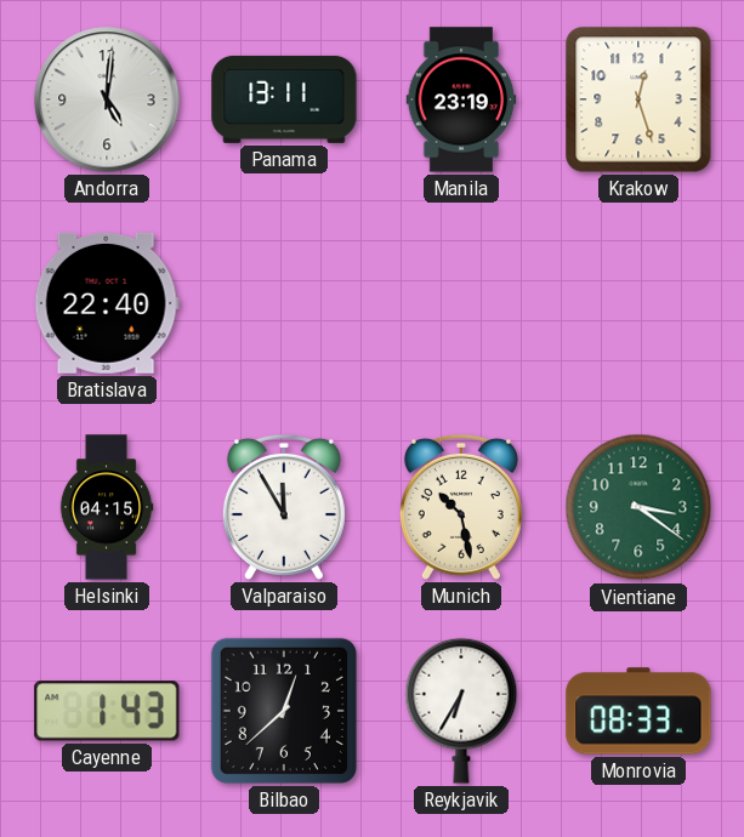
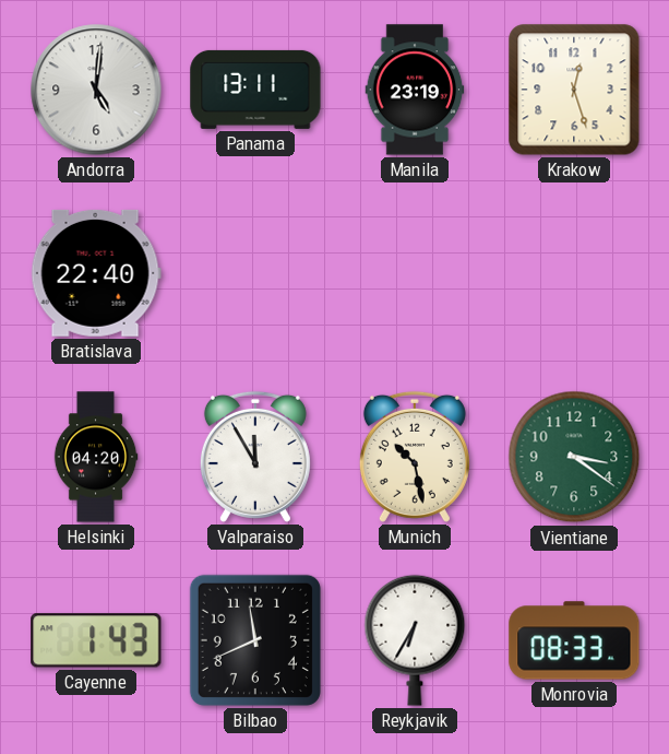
Helsinki: 04:15 -> 04:20 (96, 457)
Bilbao: 12:38 -> 11:41 (255, 640)
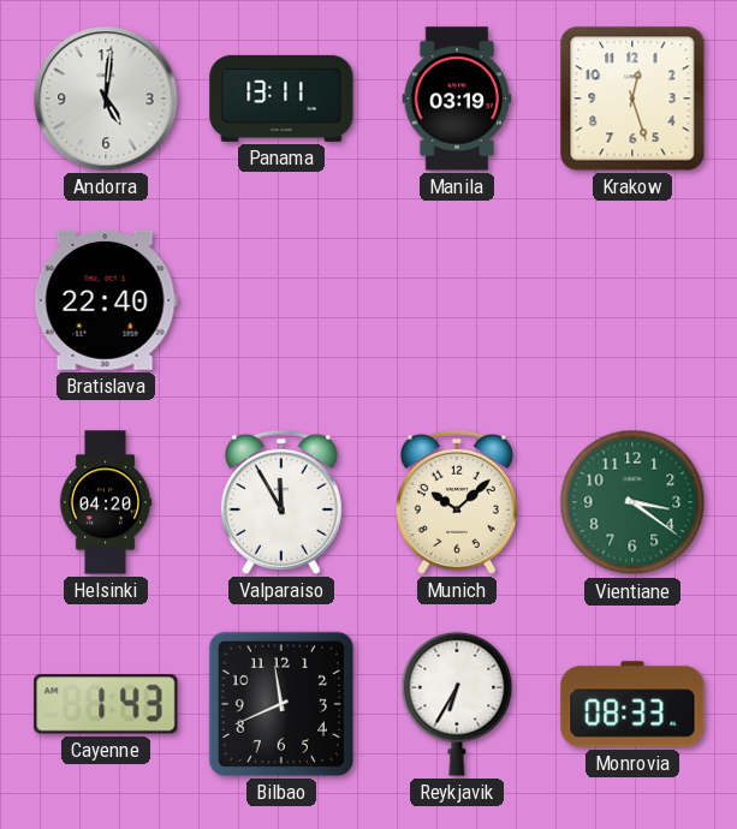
Manila: 23:19 -> 03:19 (457, 99)
Munich: 10:28 -> 10:08 (457, 502)
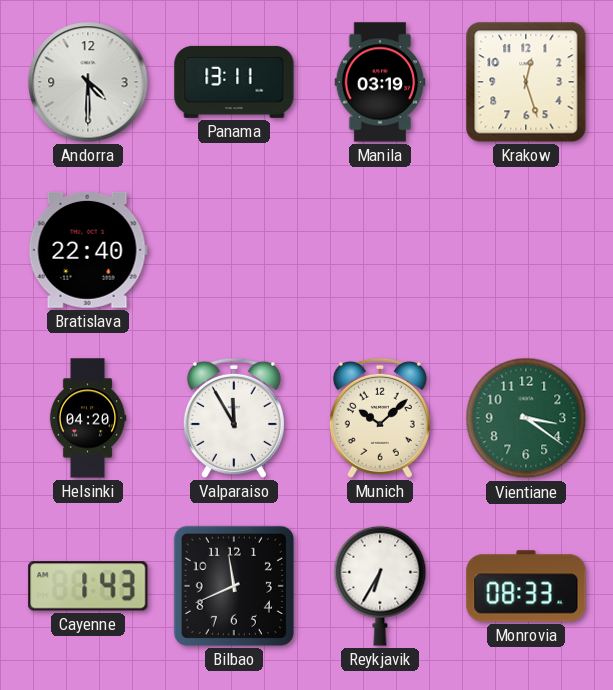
Andorra: 5:01 -> 4:30 (88, 82)
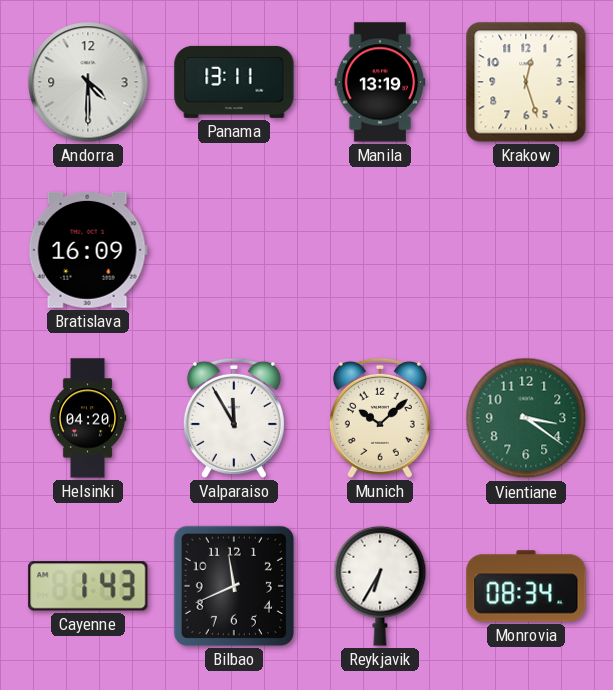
Manila: 03:19 -> 13:19 (380, 82)
Bratislava: 22:40 -> 16:09 (88, 250)
Monrovia: 08:33 -> 08:34 (526, 586)
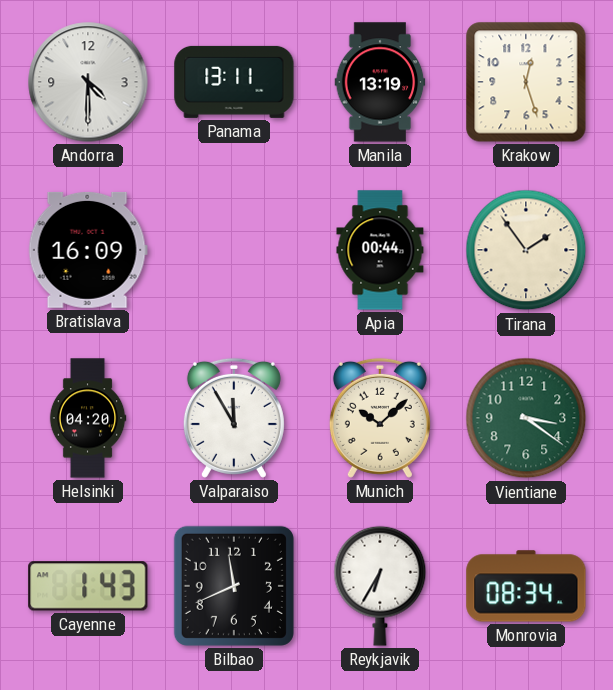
Apia: none -> 00:44 (380, 250)
Tirana: none -> 1:54 (526, 250)
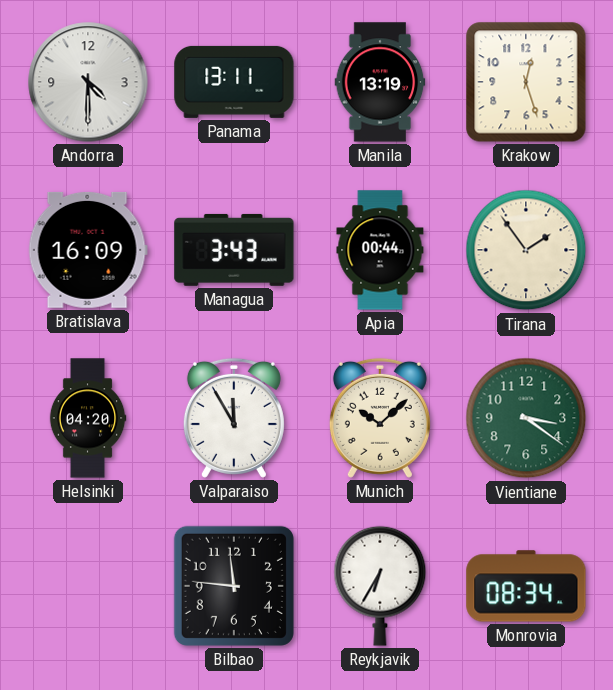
Managua: none -> 3:43 (234, 250)
Cayenne: 1:43 -> none (88, 586)
Bilbao: 11:41 -> 11:46 (234, 586)
